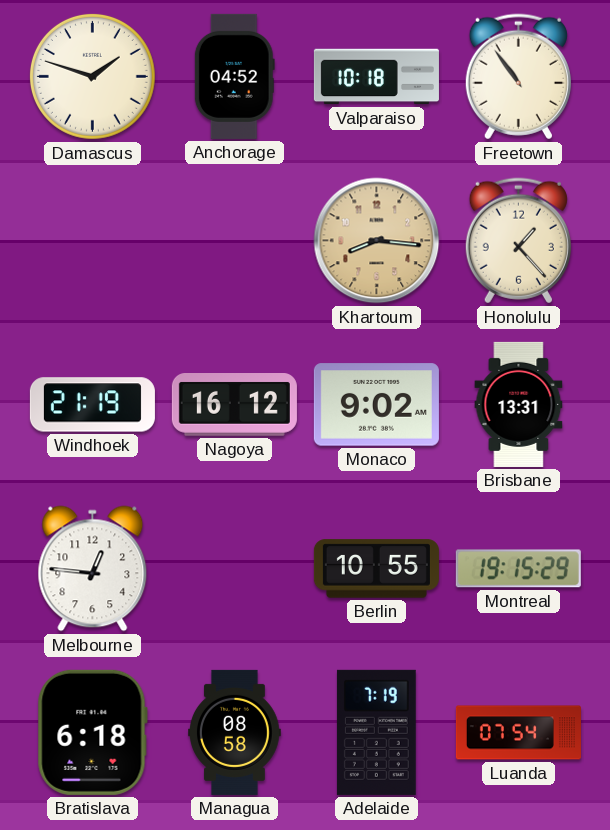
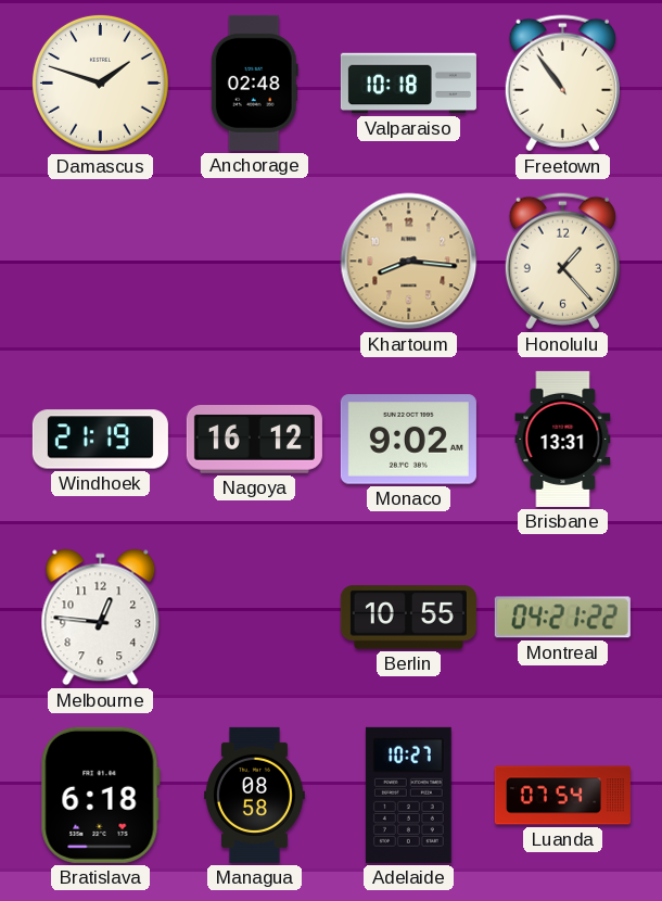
Anchorage: 04:52 -> 02:48 (254, 83)
Montreal: 19:15 -> 04:21 (562, 618)
Adelaide: 7:19 -> 10:27 (408, 795)
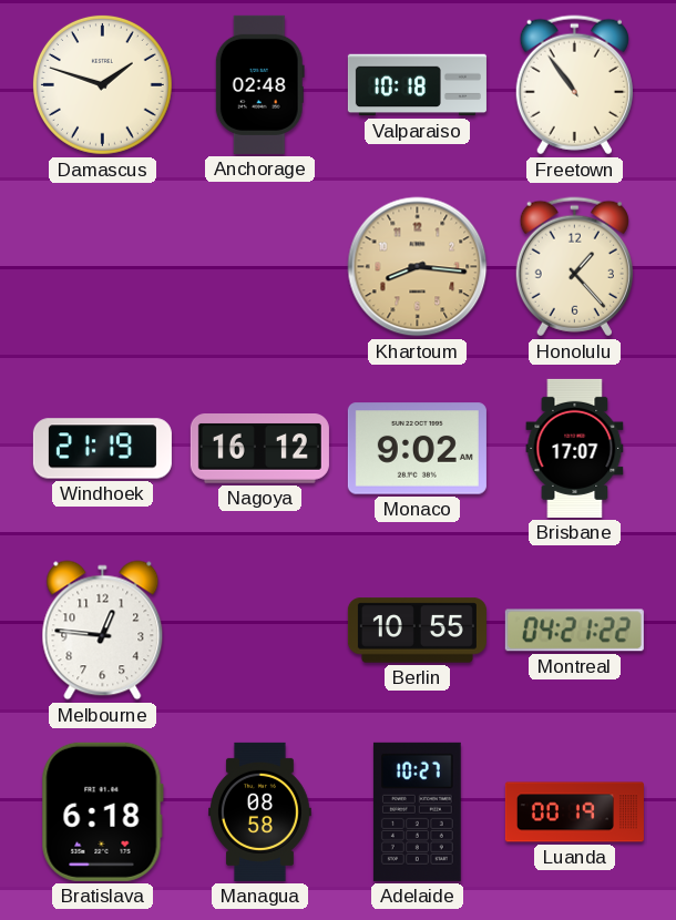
Brisbane: 13:31 -> 17:07 (575, 448)
Luanda: 07:54 -> 00:19 (574, 812)
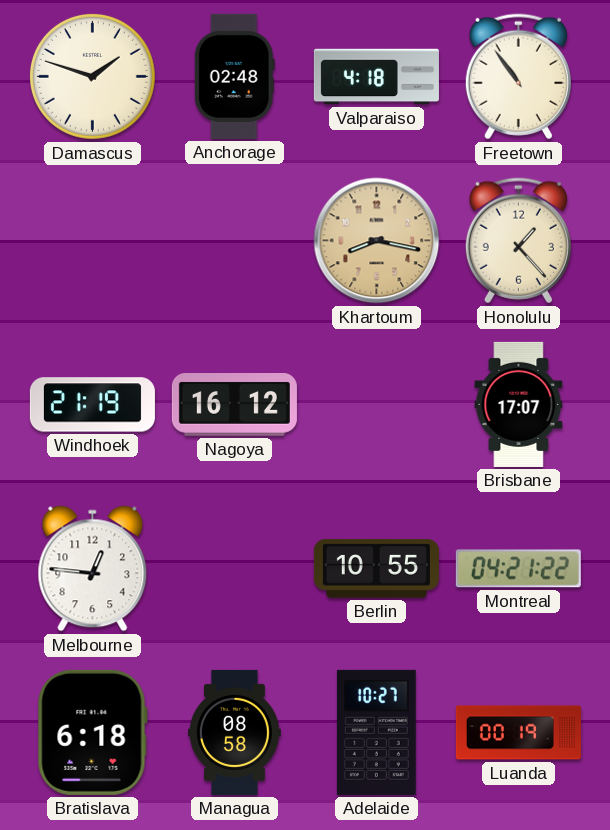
Valparaiso: 10:18 -> 4:18 (376, 77)
Khartoum: 8:16 -> 8:17 (377, 241)
Monaco: 9:02 -> none (417, 449)
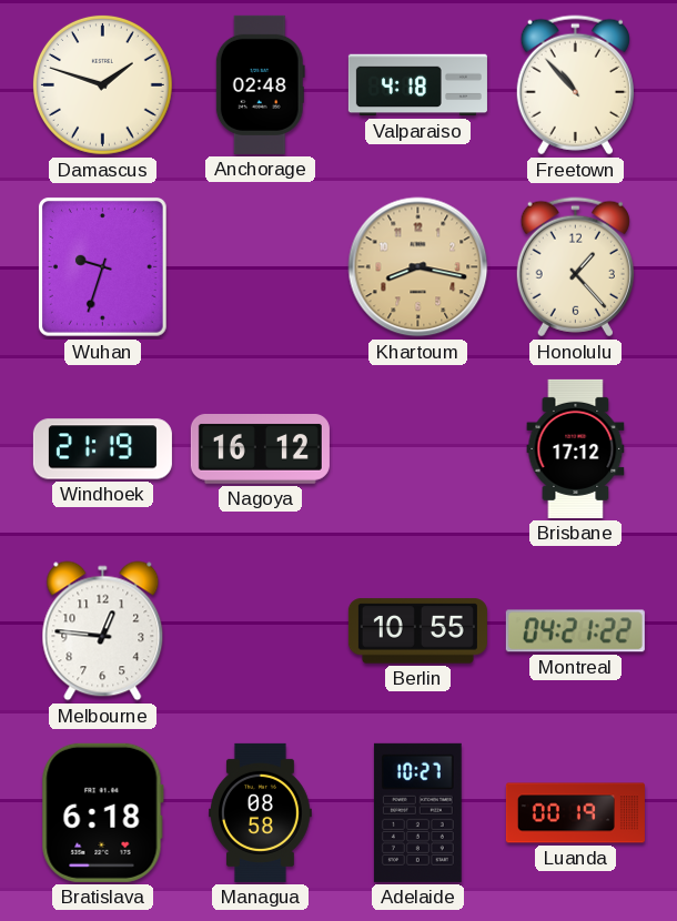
Freetown: 10:54 -> 10:53 (575, 85)
Wuhan: none -> 9:33 (102, 267)
Brisbane: 17:07 -> 17:12 (576, 448)
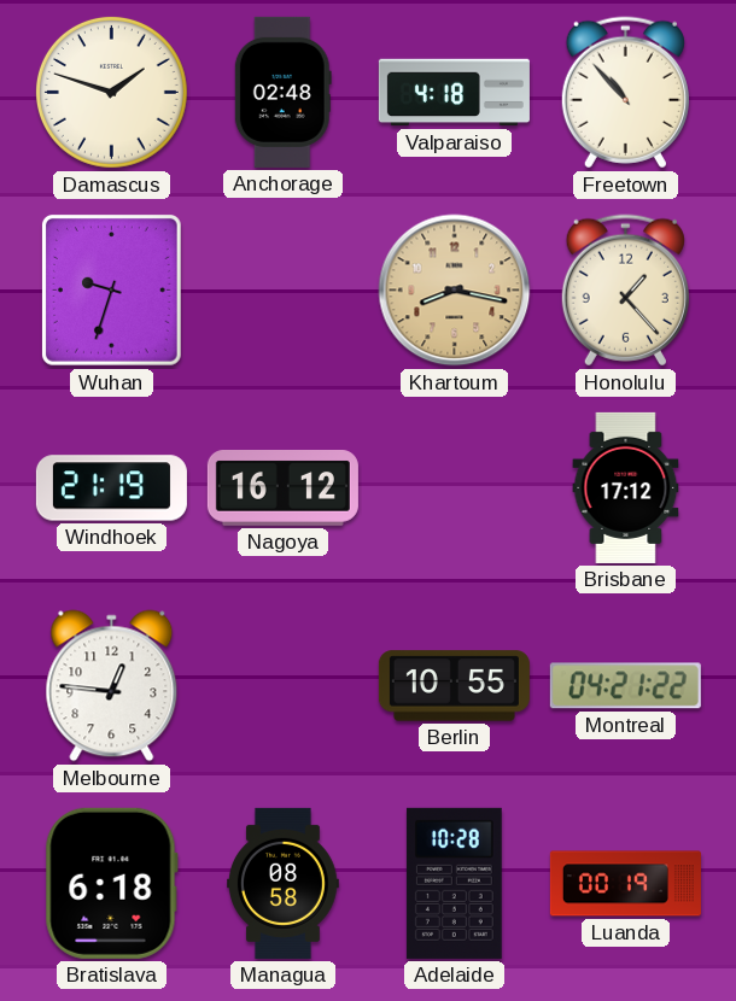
Adelaide: 10:27 -> 10:28 (454, 883)
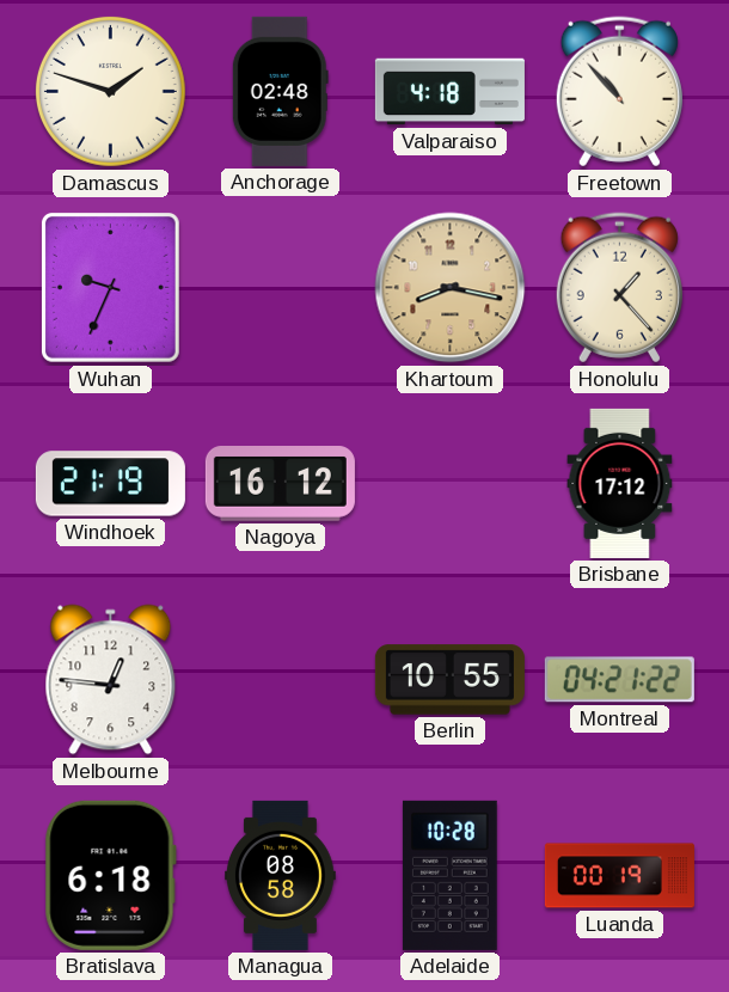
Wuhan: 9:33 -> 9:34 (110, 288)
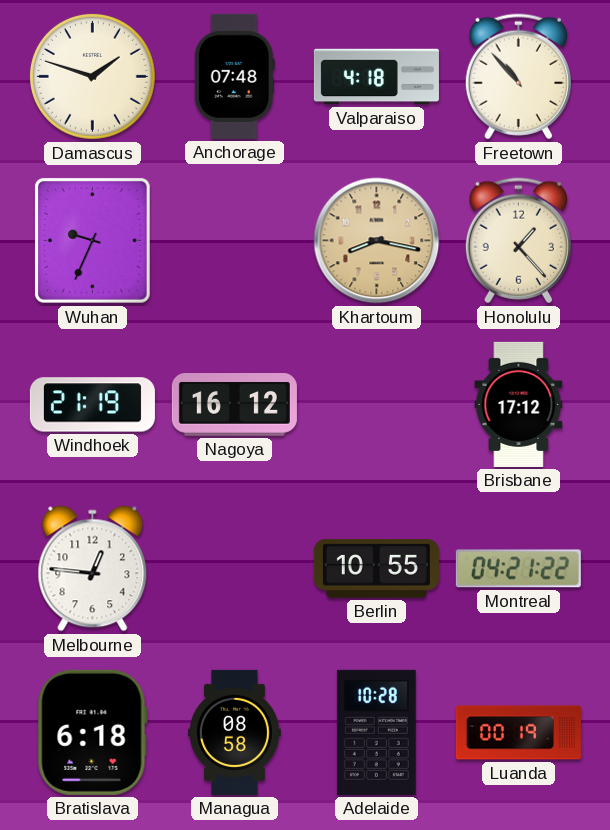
Anchorage: 02:48 -> 07:48 (234, 76)
